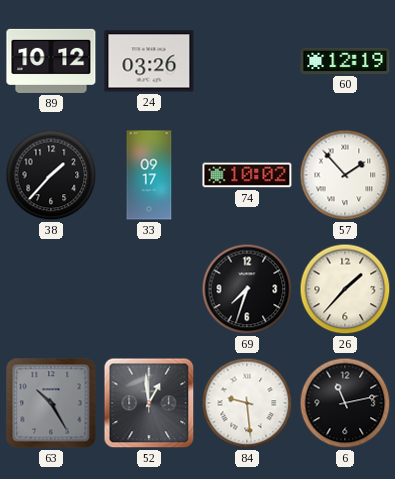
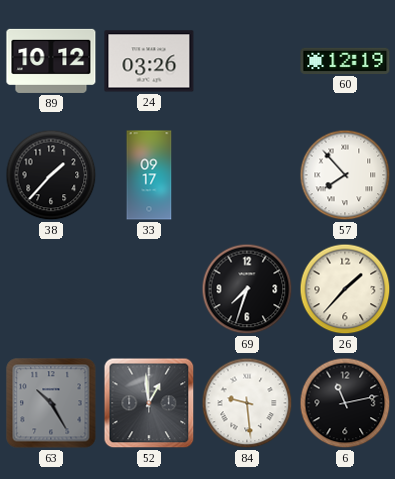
74: 10:02 -> none (247, 175)
57: 1:53 -> 7:53 (345, 175)
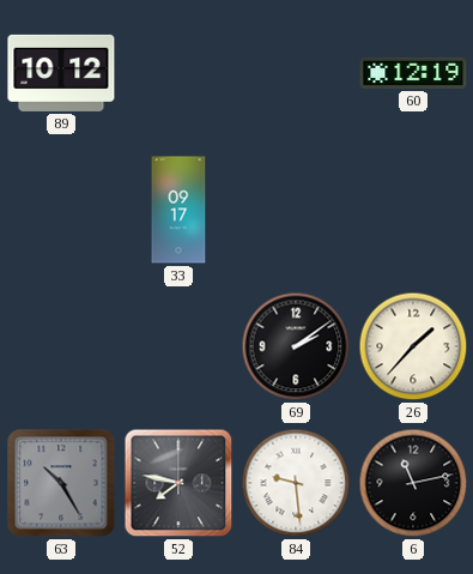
24: 03:26 -> none (149, 61)
38: 1:37 -> none (51, 175)
57: 7:53 -> none (345, 175)
69: 7:33 -> 2:09 (296, 346)
52: 12:59 -> 7:47 (178, 483)
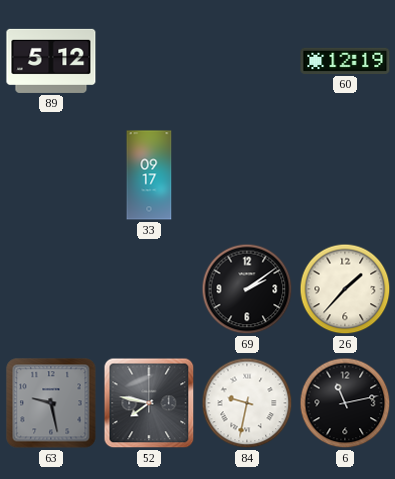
89: 10:12 -> 5:12 (51, 61)
63: 10:25 -> 9:28 (51, 403)
84: 9:29 -> 9:32 (247, 403)
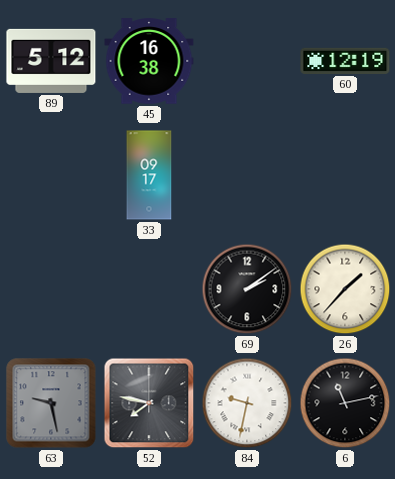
45: none -> 16:38 (149, 61)
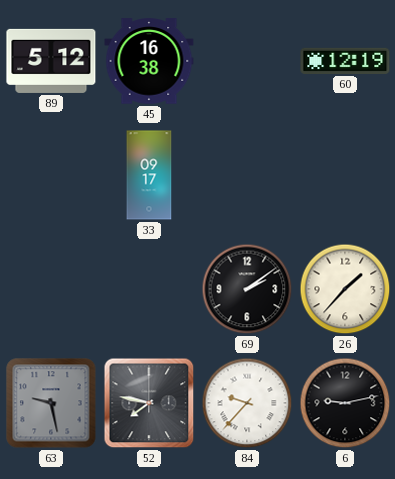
84: 9:32 -> 9:37 (247, 403)
6: 11:13 -> 9:13 (345, 403)
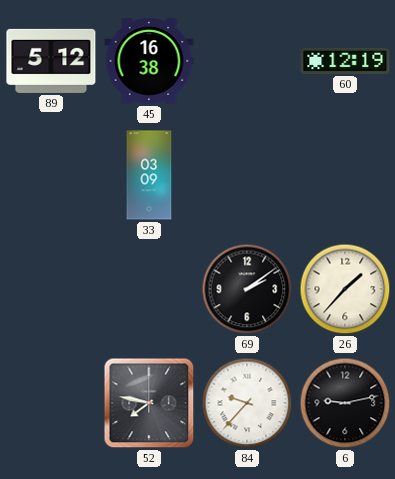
33: 09:17 -> 03:09 (149, 175)
63: 9:28 -> none (51, 403)
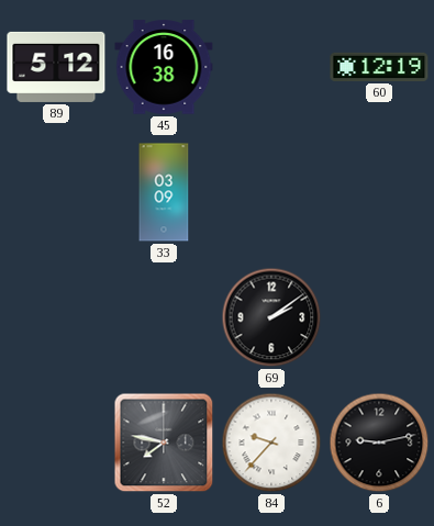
26: 1:37 -> none (345, 289)
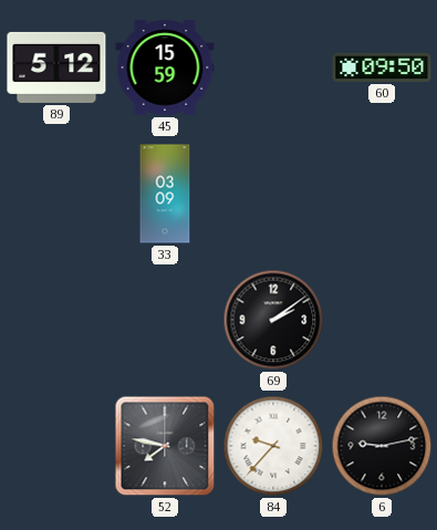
45: 16:38 -> 15:59 (165, 67)
60: 12:19 -> 09:50 (382, 67)
